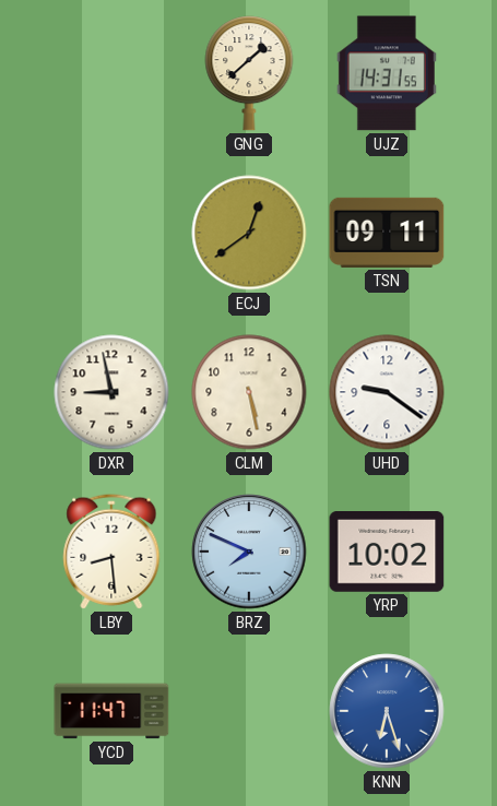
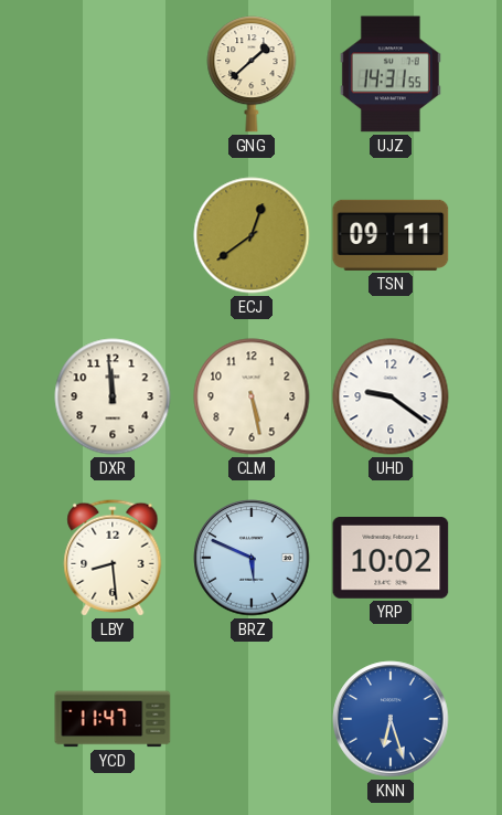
DXR: 8:58 -> 11:59 (113, 396)
BRZ: 7:49 -> 5:49 (252, 558)
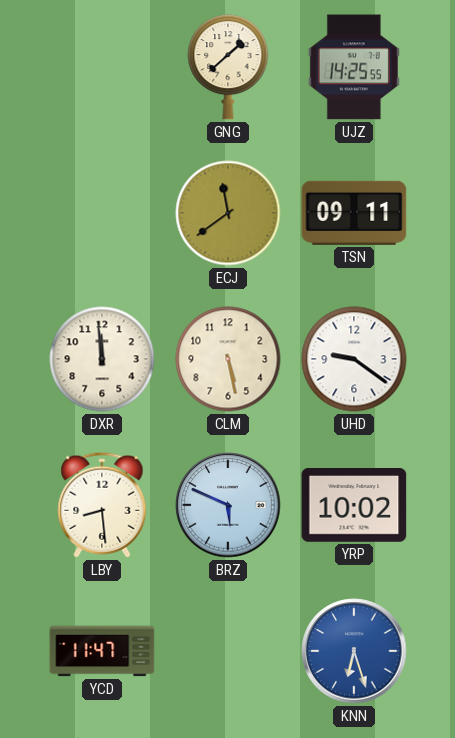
UJZ: 14:31 -> 14:25 (354, 67)
ECJ: 12:39 -> 11:39 (228, 213)
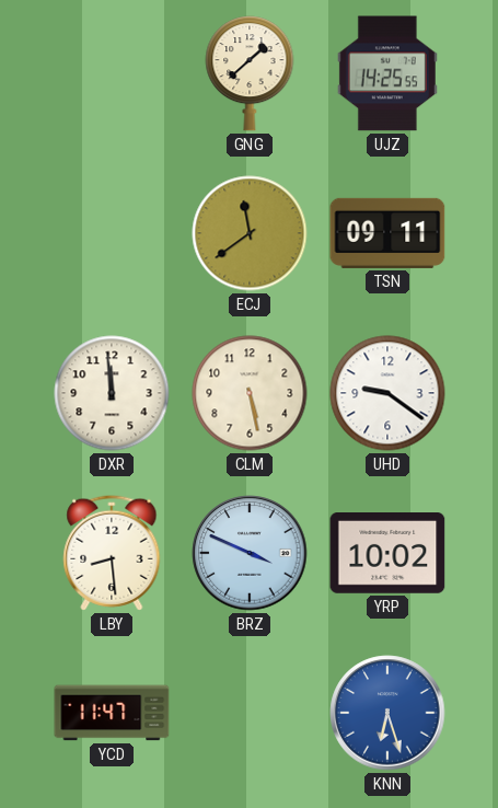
BRZ: 5:49 -> 3:49 (250, 553)
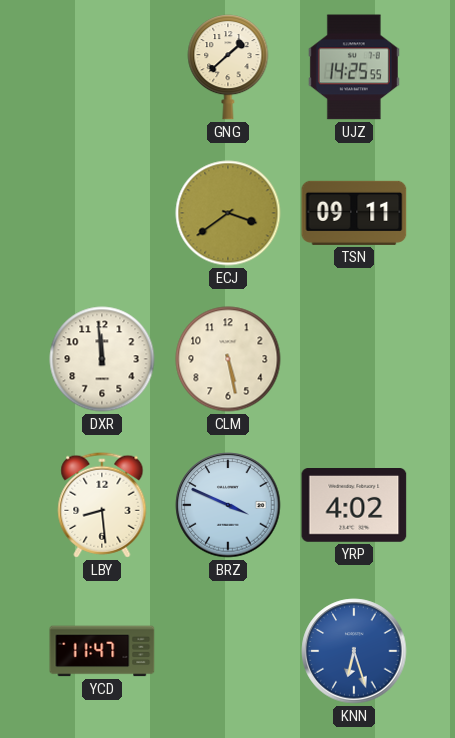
ECJ: 11:39 -> 3:39 (228, 213)
UHD: 9:21 -> none (387, 393)
YRP: 10:02 -> 4:02 (354, 506)
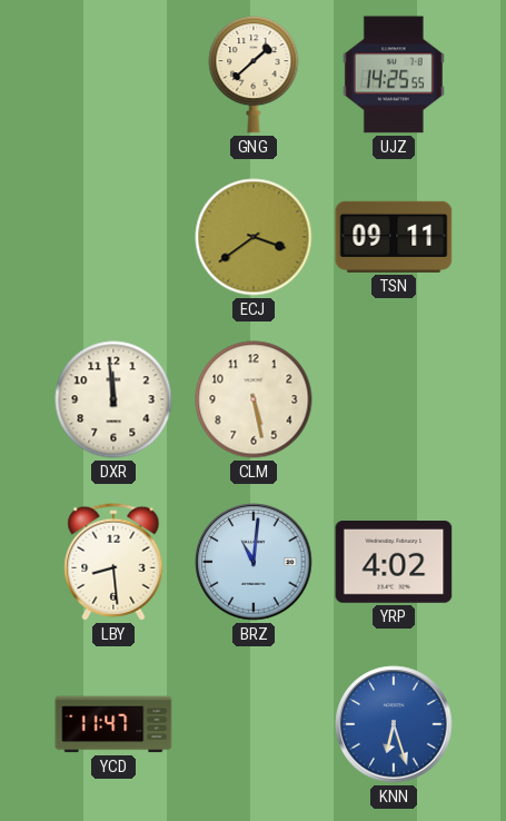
BRZ: 3:49 -> 11:01 (254, 562)
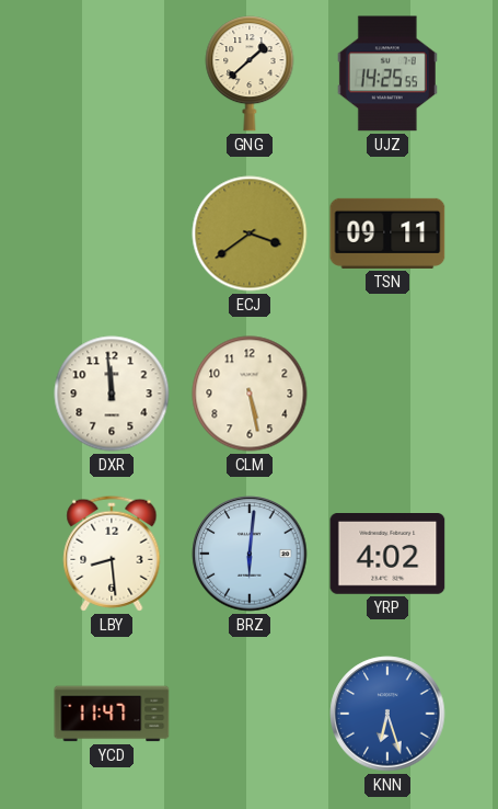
BRZ: 11:01 -> 6:01 (250, 554)
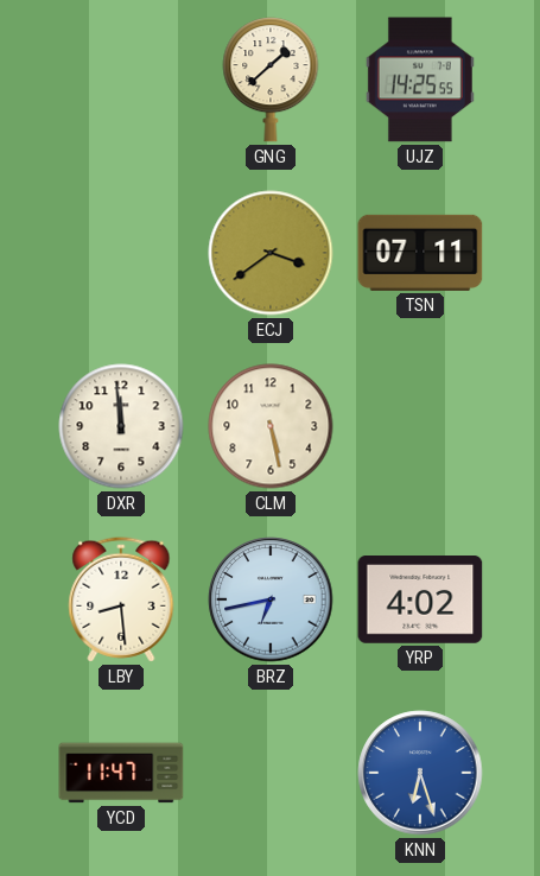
TSN: 09:11 -> 07:11 (420, 253)
BRZ: 6:01 -> 6:43 (271, 599)
